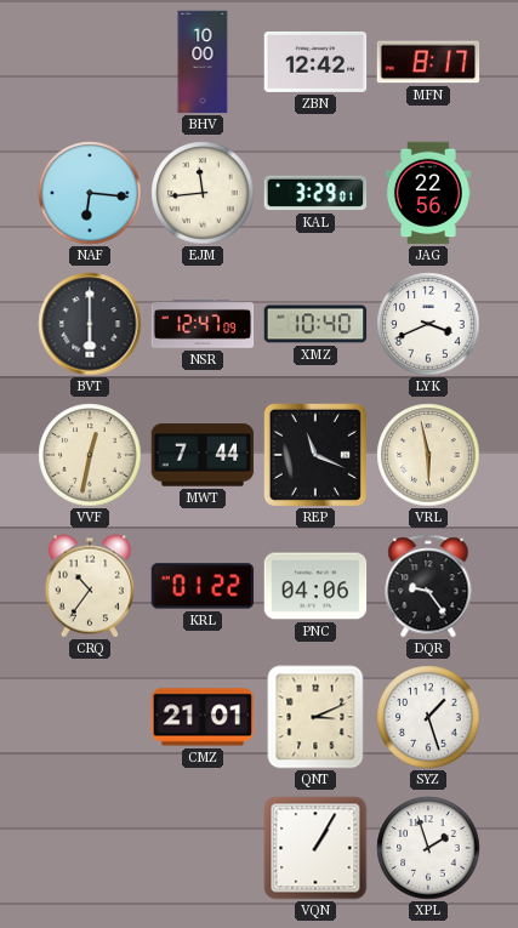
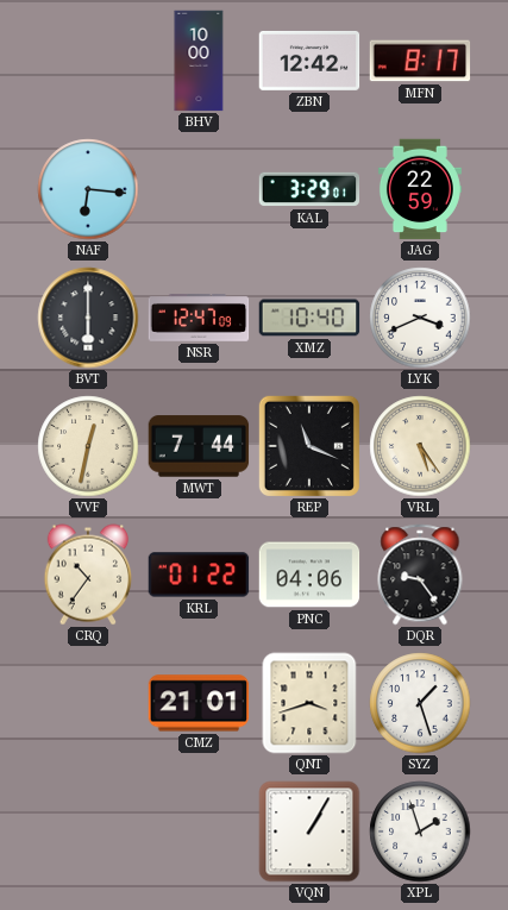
EJM: 11:44 -> none (203, 193)
JAG: 22:56 -> 22:59 (420, 189)
VRL: 5:58 -> 5:24 (420, 446)
QNT: 3:11 -> 3:42 (309, 703)
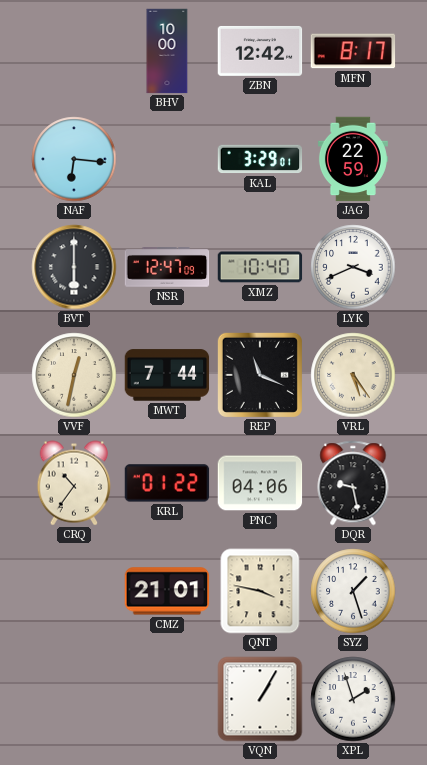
DQR: 9:24 -> 9:28 (353, 483)
QNT: 3:42 -> 3:47 (260, 591)
